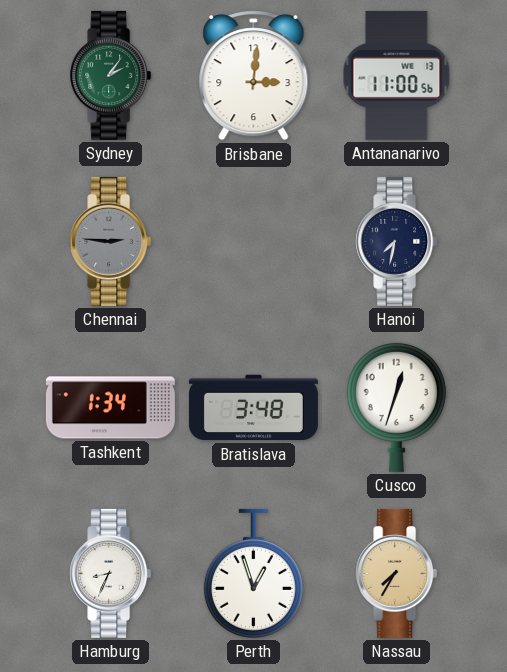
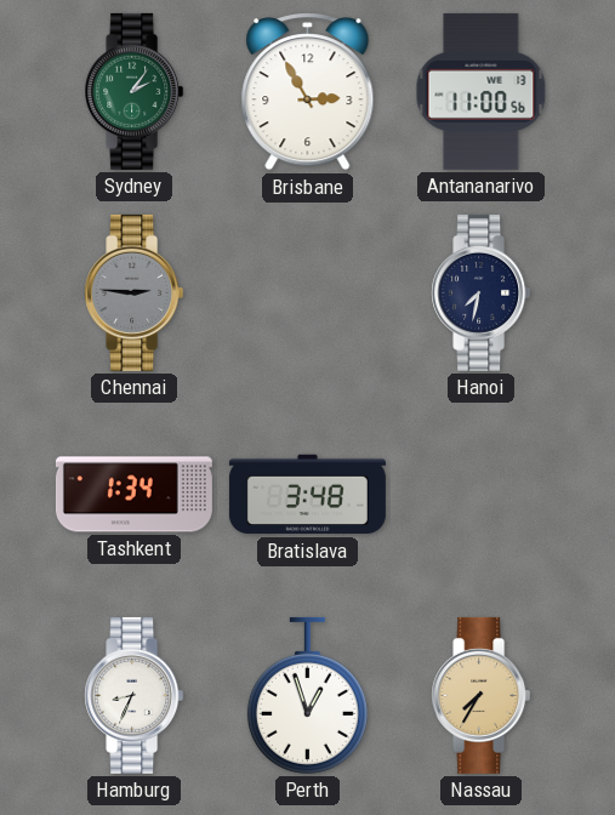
Brisbane: 3:01 -> 2:55 (308, 92)
Cusco: 12:33 -> none (396, 407)
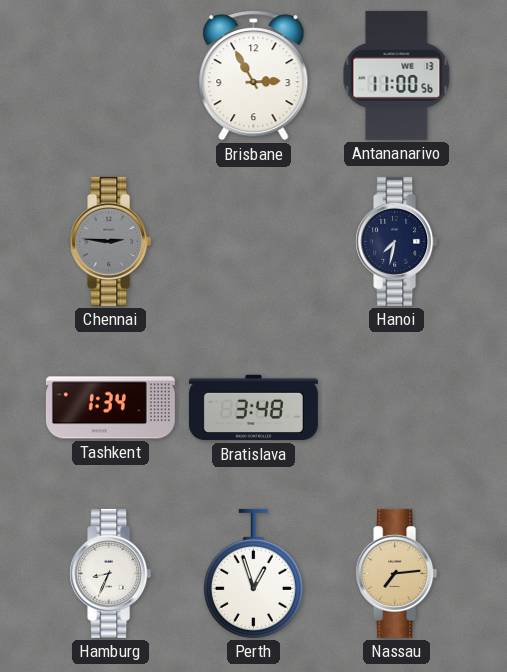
Sydney: 2:06 -> none (135, 91)
Nassau: 7:35 -> 7:14 (397, 573)
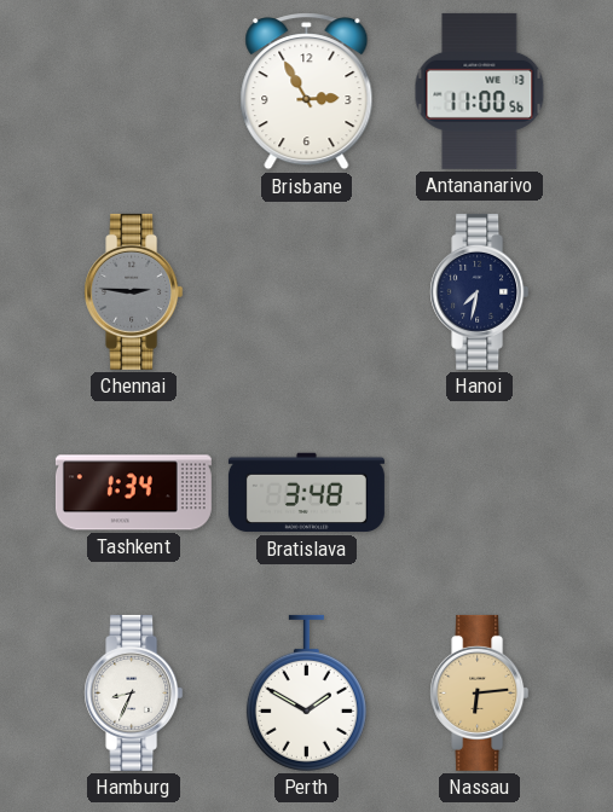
Perth: 12:57 -> 1:50 (306, 692)
Nassau: 7:14 -> 6:14 (480, 692)
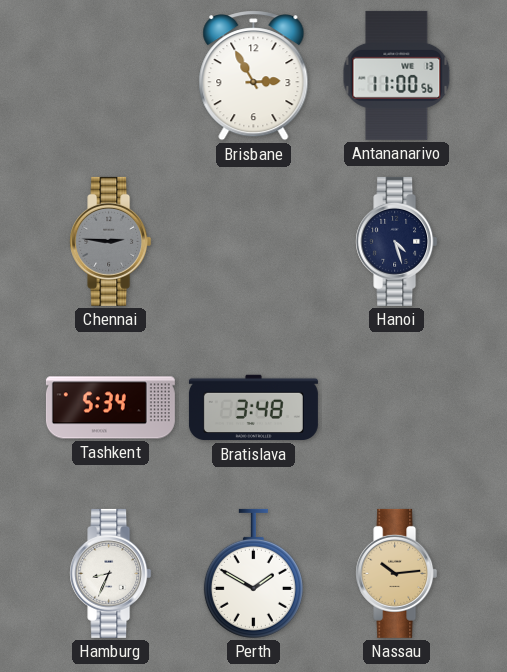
Hanoi: 7:32 -> 4:27 (397, 241)
Tashkent: 1:34 -> 5:34 (110, 408)
Nassau: 6:14 -> 10:14 (397, 573)
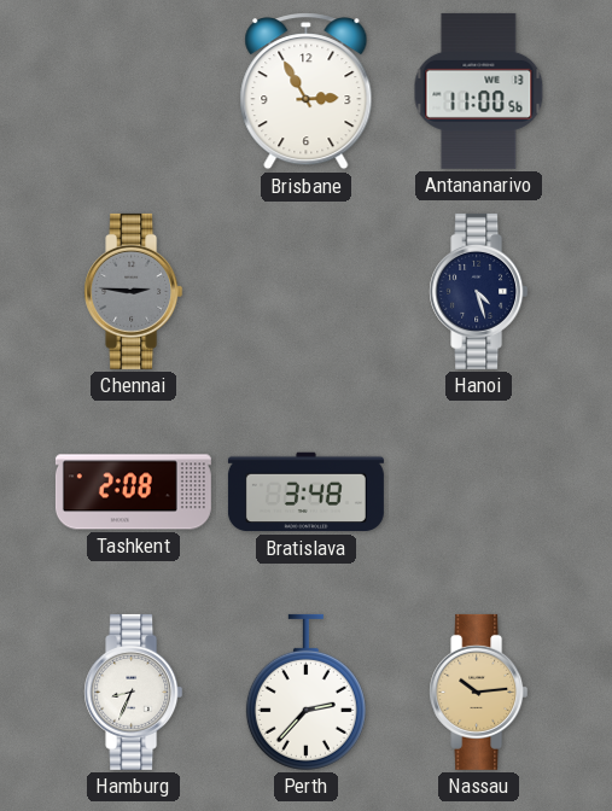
Tashkent: 5:34 -> 2:08 (133, 492)
Perth: 1:50 -> 2:37 (305, 692)
